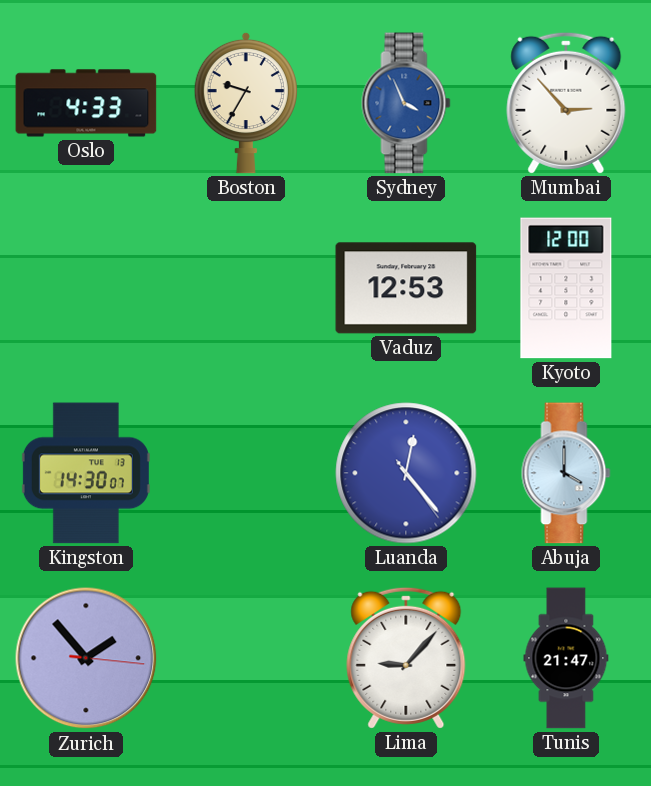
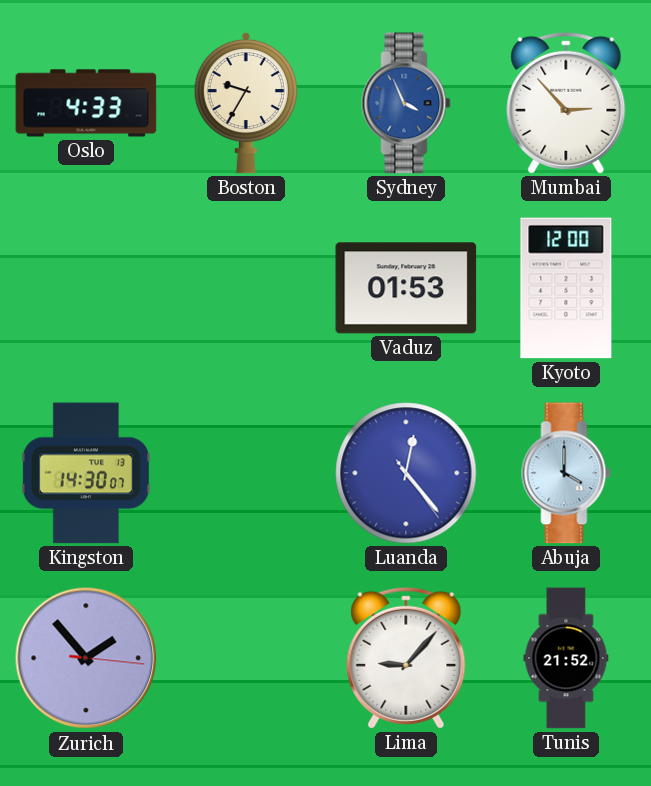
Vaduz: 12:53 -> 01:53 (406, 288)
Tunis: 21:47 -> 21:52 (566, 658)
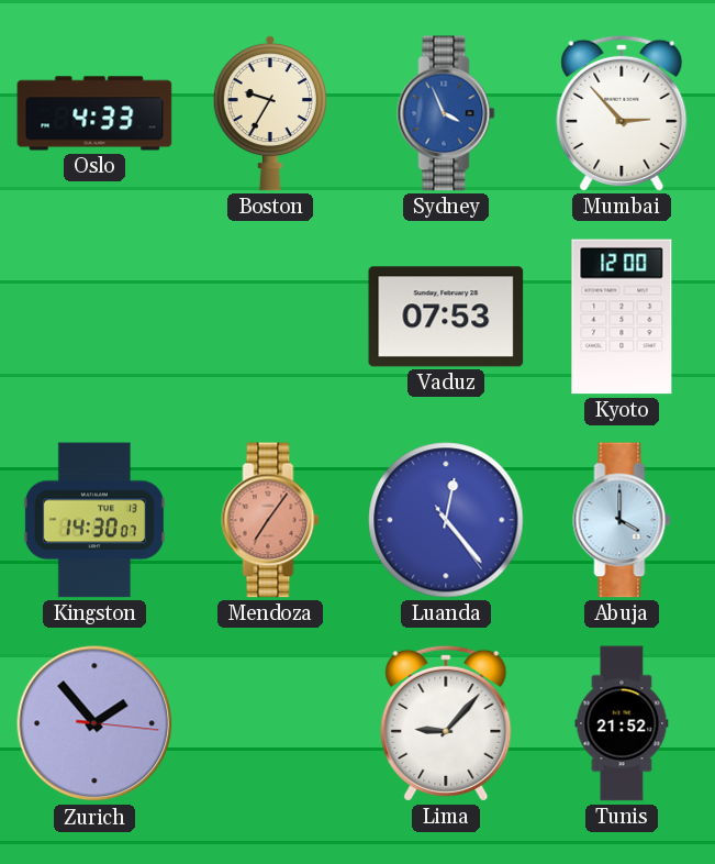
Vaduz: 01:53 -> 07:53 (446, 317)
Mendoza: none -> 7:06 (270, 520)
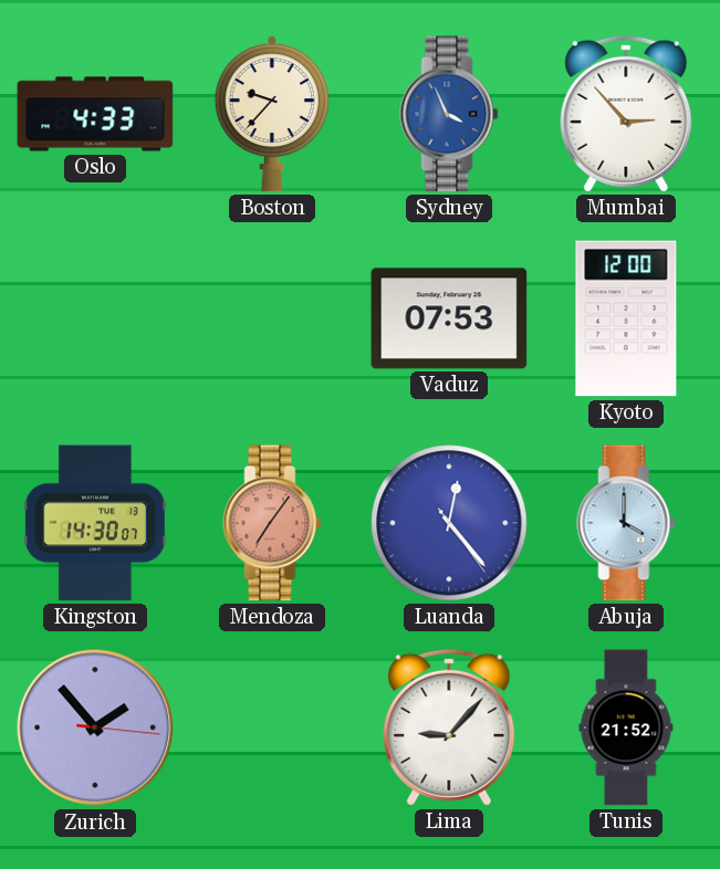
Boston: 9:35 -> 9:37 (272, 114)
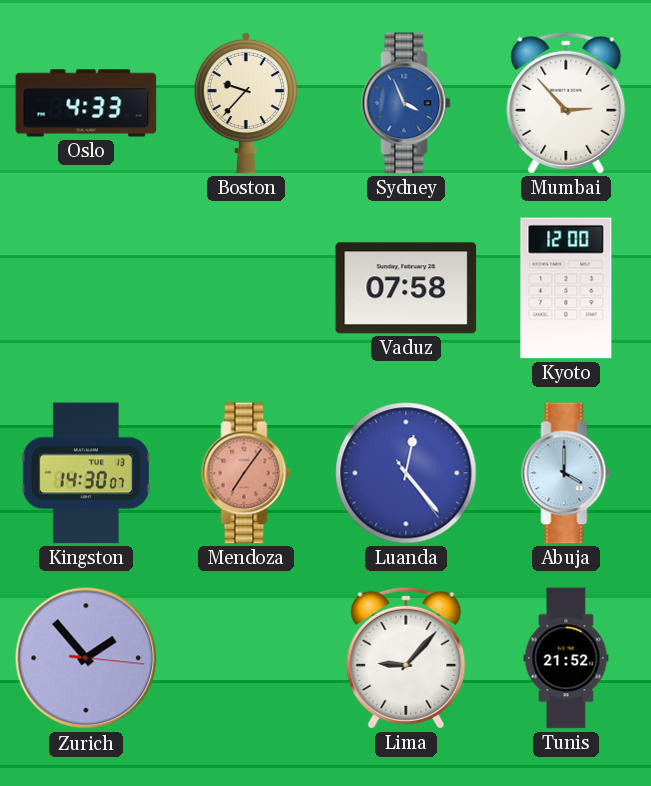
Vaduz: 07:53 -> 07:58 (406, 288)
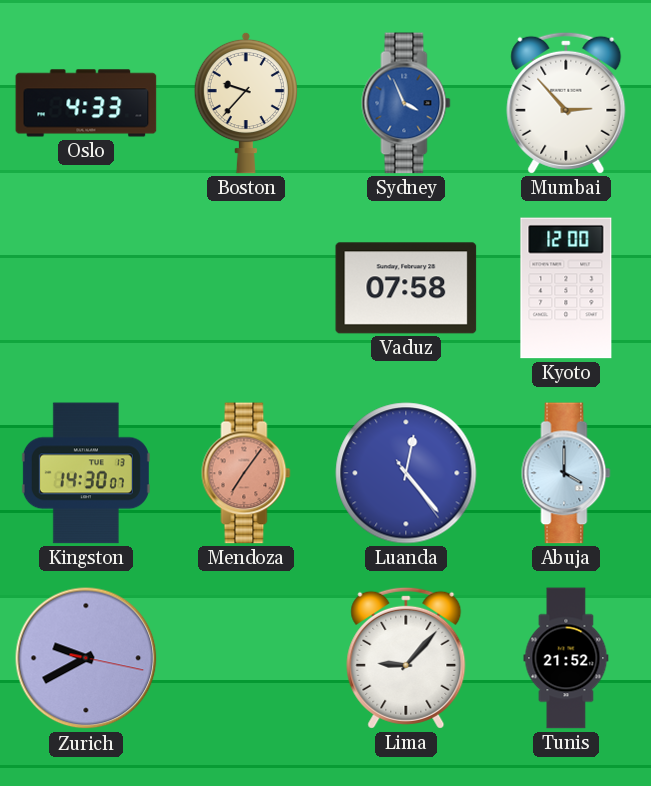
Zurich: 1:53 -> 9:40 (86, 658)
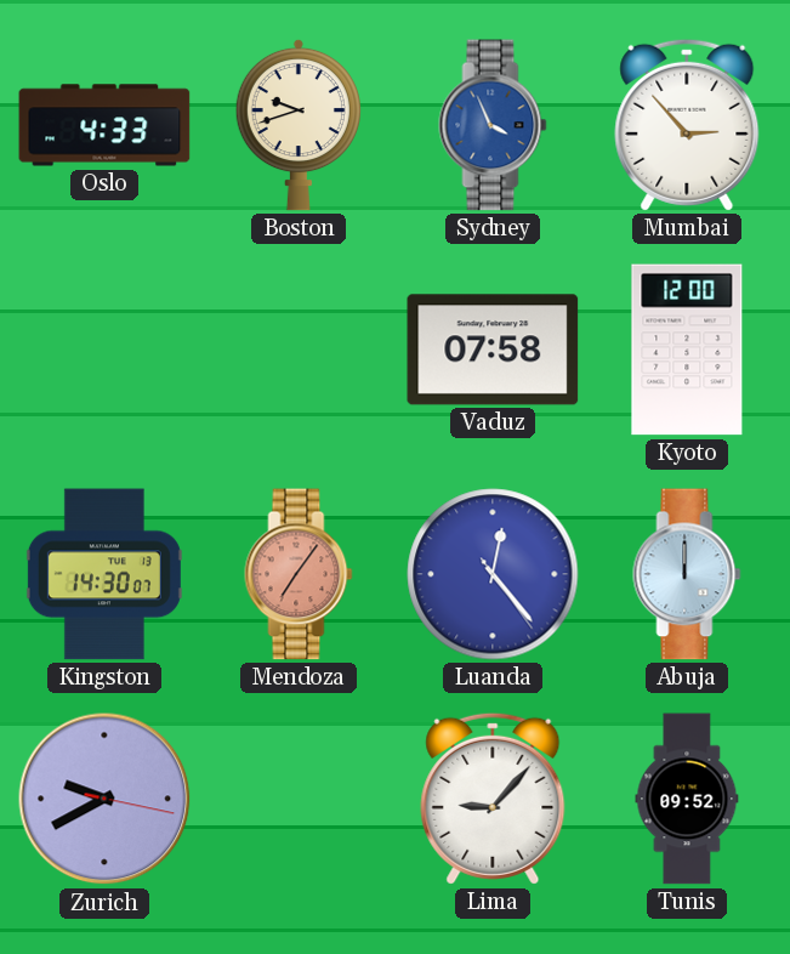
Boston: 9:37 -> 9:42 (299, 125)
Abuja: 4:00 -> 12:00 (687, 574)
Tunis: 21:52 -> 09:52 (687, 799)
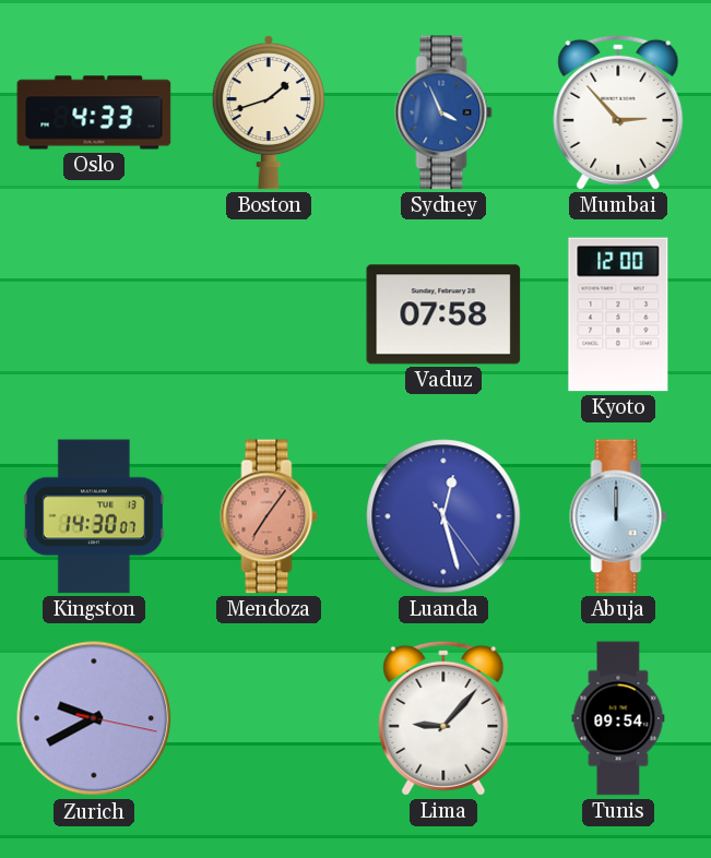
Boston: 9:42 -> 1:42 (269, 112)
Luanda: 12:23 -> 12:27 (443, 516)
Tunis: 09:52 -> 09:54 (618, 718)
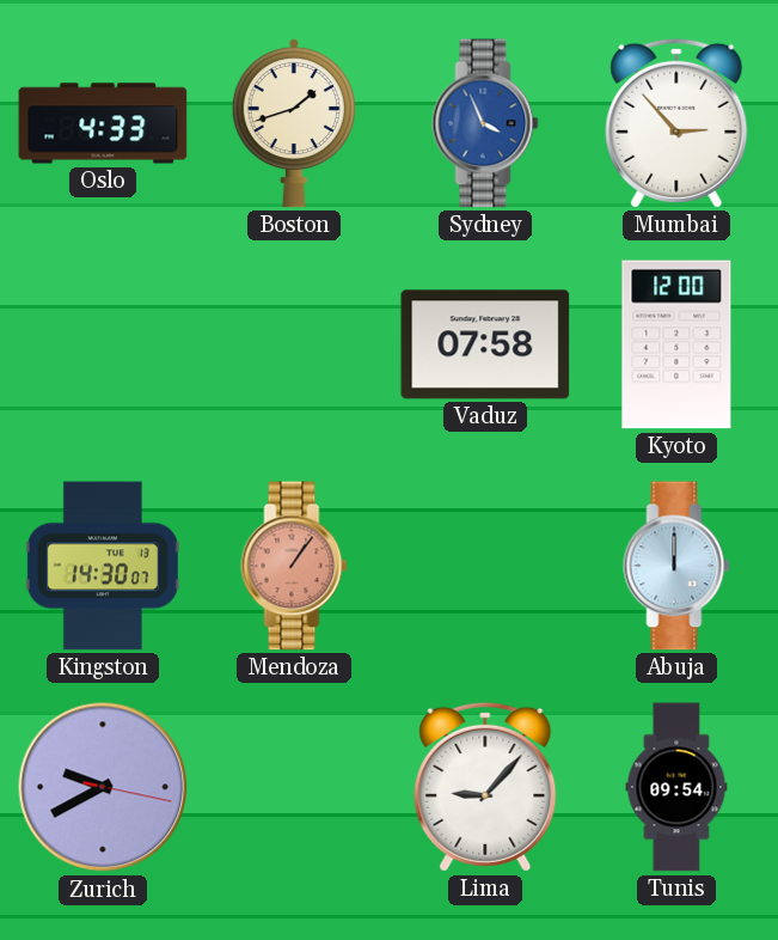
Mendoza: 7:06 -> 1:06 (294, 566)
Luanda: 12:27 -> none (443, 516)
